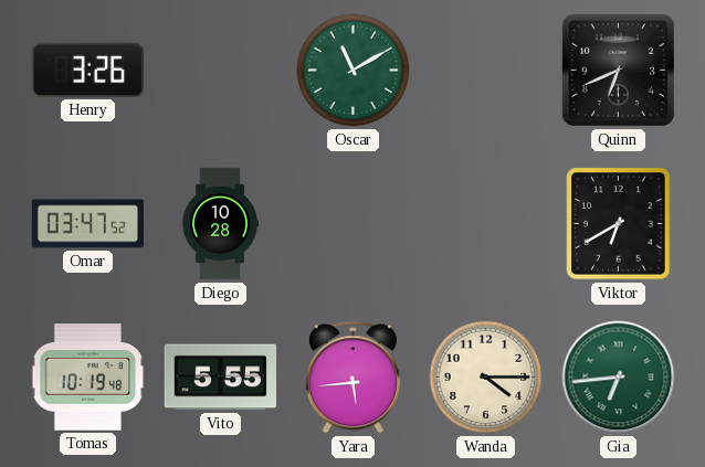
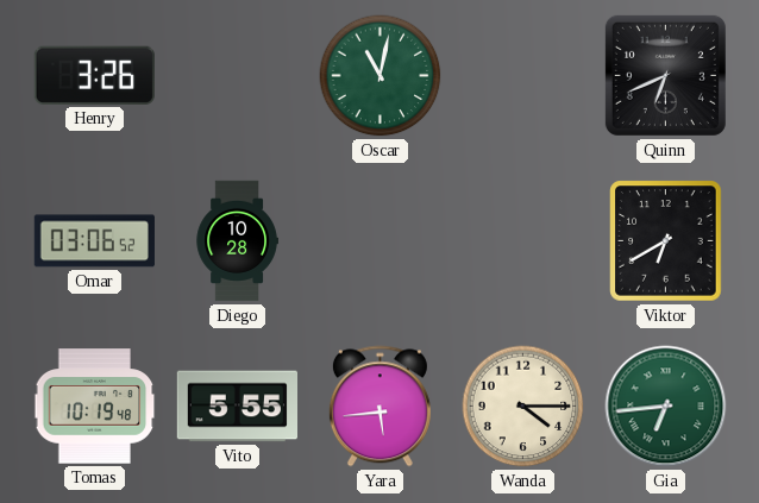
Oscar: 11:10 -> 11:02 (381, 76)
Omar: 03:47 -> 03:06 (94, 241)
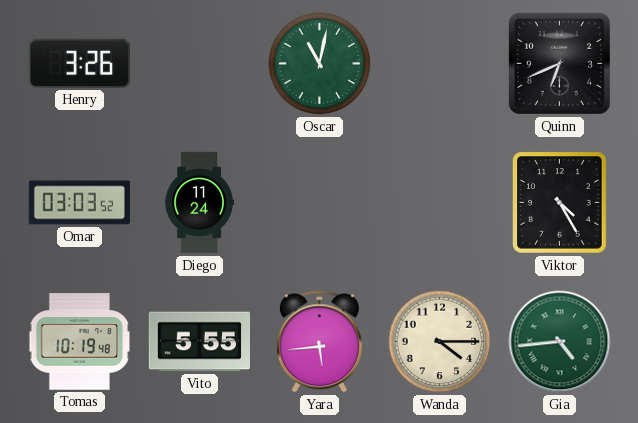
Omar: 03:06 -> 03:03 (79, 203)
Diego: 10:28 -> 11:24 (199, 203)
Viktor: 6:40 -> 4:25 (560, 203)
Gia: 6:44 -> 4:44 (560, 342)
